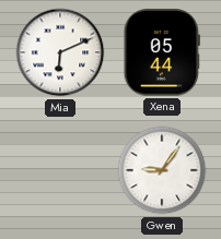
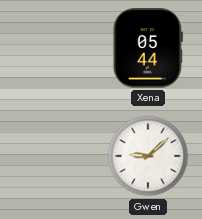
Mia: 6:11 -> none (60, 52)
Gwen: 9:06 -> 9:08 (148, 156)
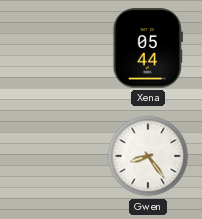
Gwen: 9:08 -> 8:24 (148, 156)
